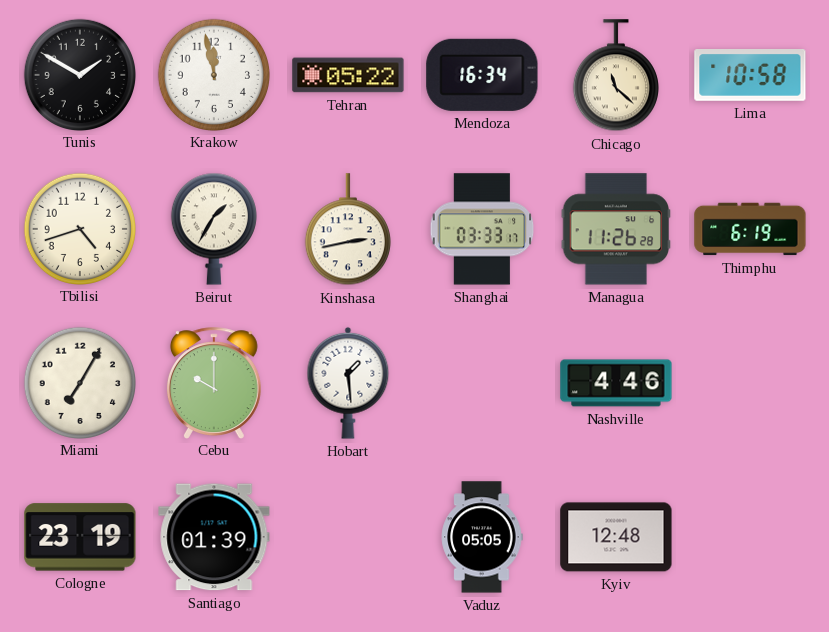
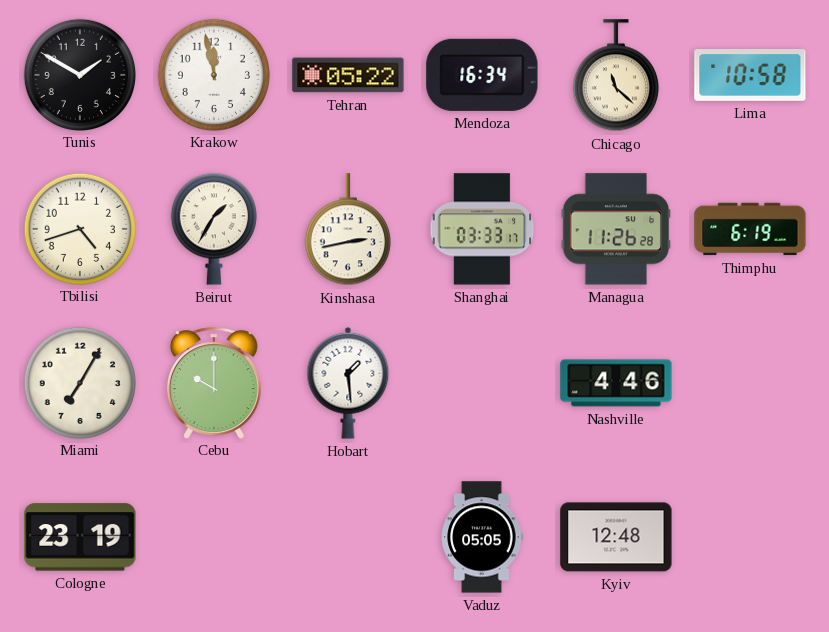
Santiago: 01:39 -> none (214, 537)
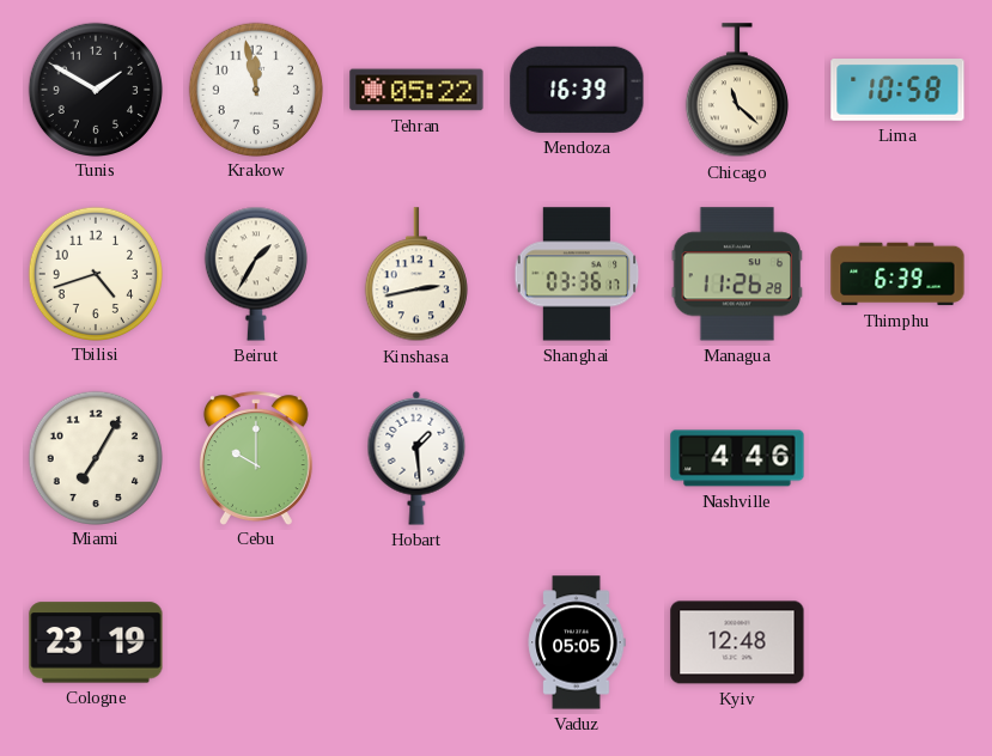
Mendoza: 16:34 -> 16:39 (577, 90)
Shanghai: 03:33 -> 03:36 (577, 274)
Thimphu: 6:19 -> 6:39 (897, 274)
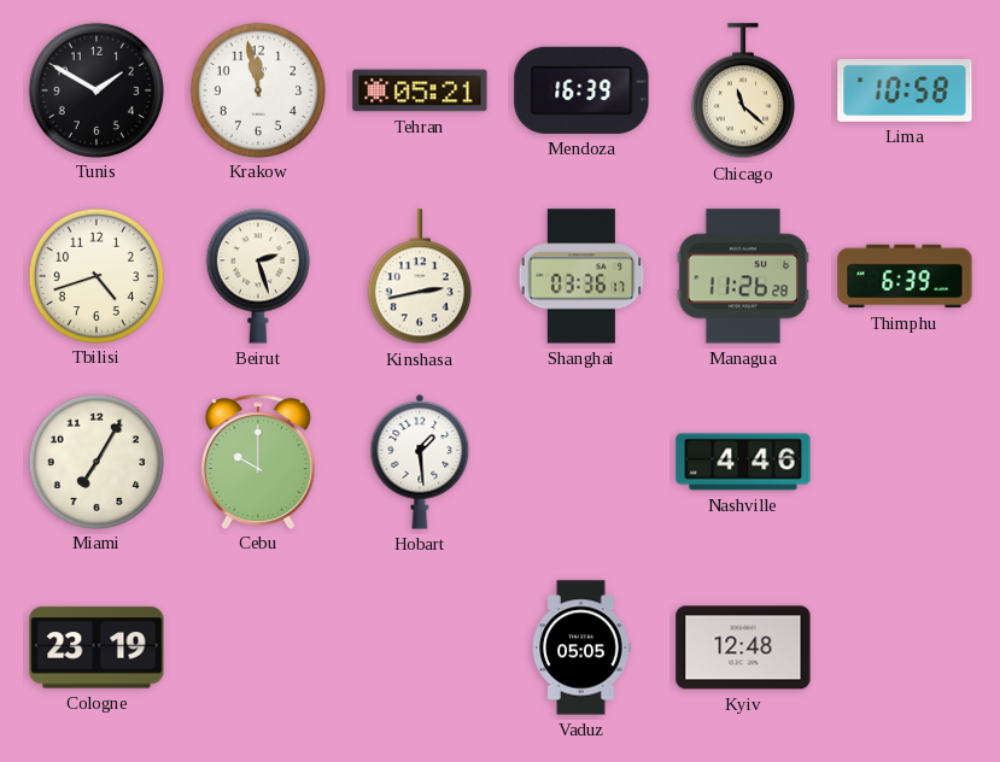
Tehran: 05:22 -> 05:21 (420, 90)
Beirut: 1:35 -> 2:27 (258, 276)
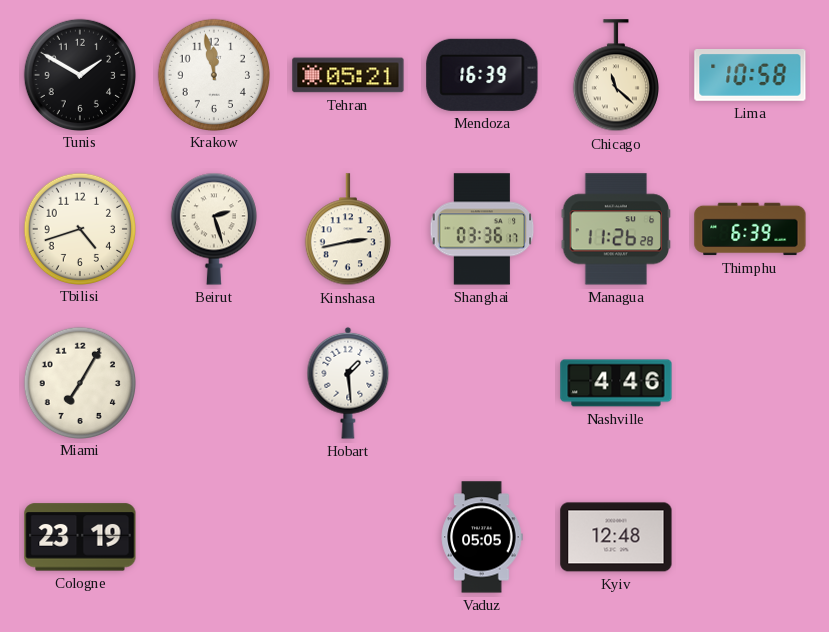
Cebu: 10:00 -> none (258, 462)
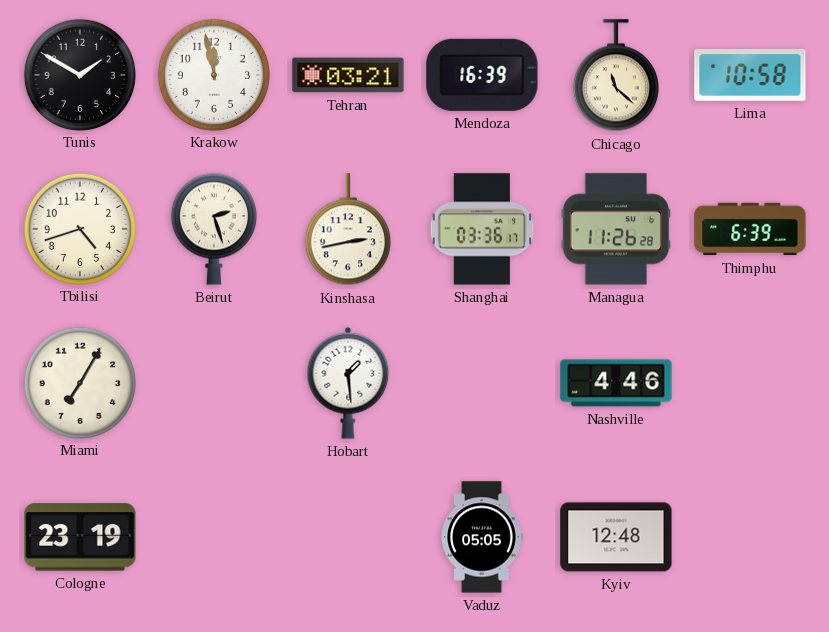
Tehran: 05:21 -> 03:21 (348, 75)
